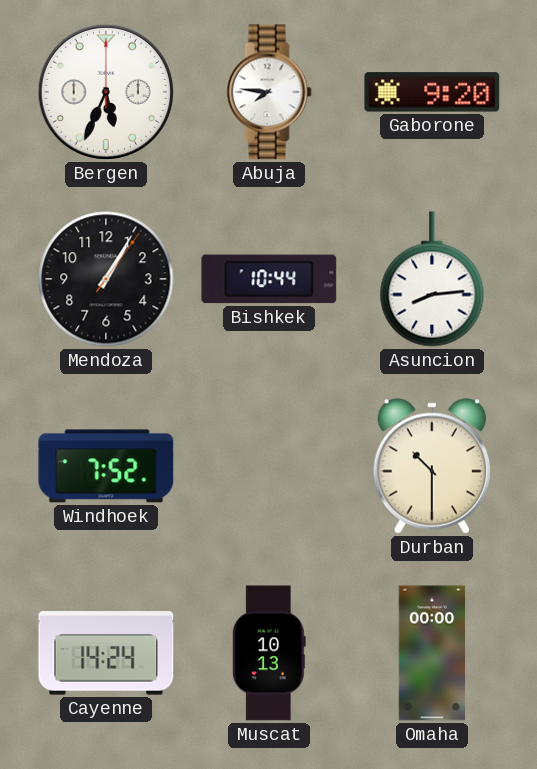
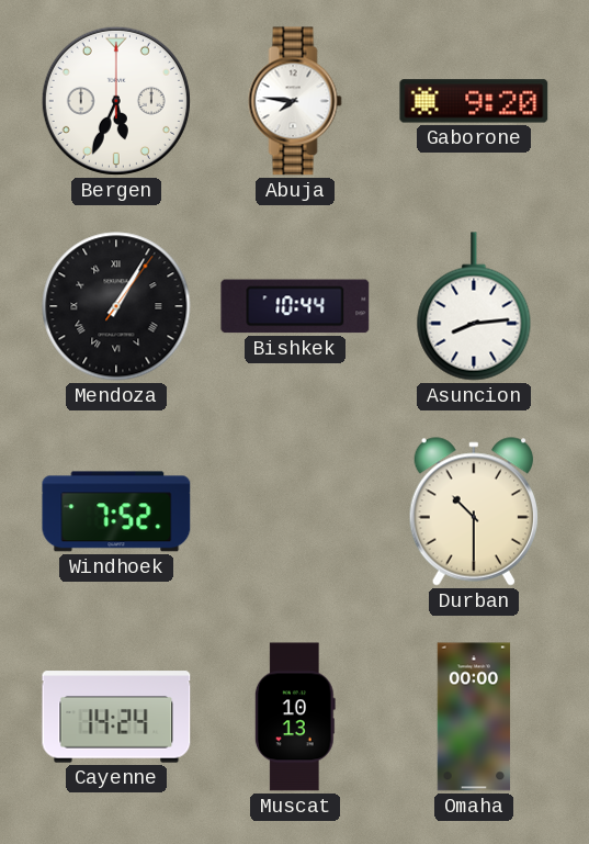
Mendoza numerals: Arabic -> Roman (116, 306)
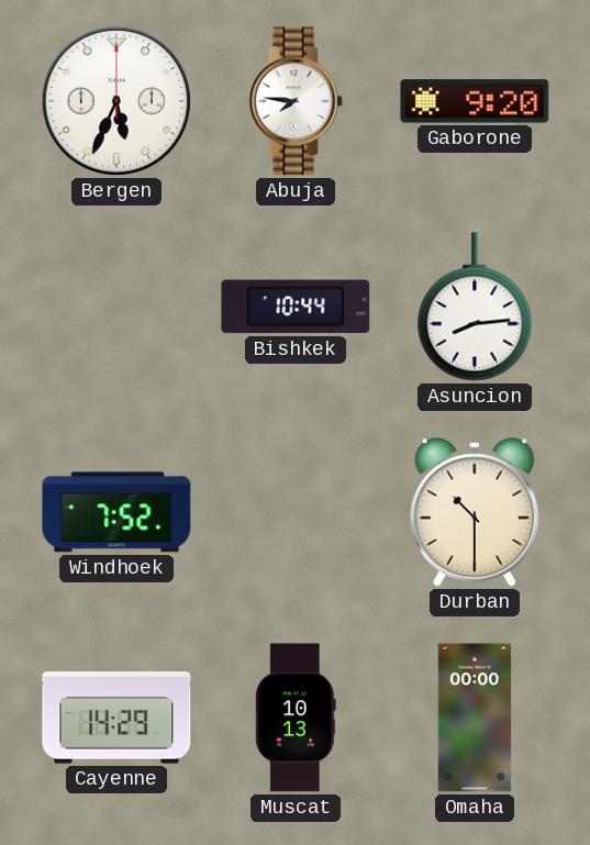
Mendoza: 1:05 -> none (116, 306)
Cayenne: 14:24 -> 14:29 (116, 718)
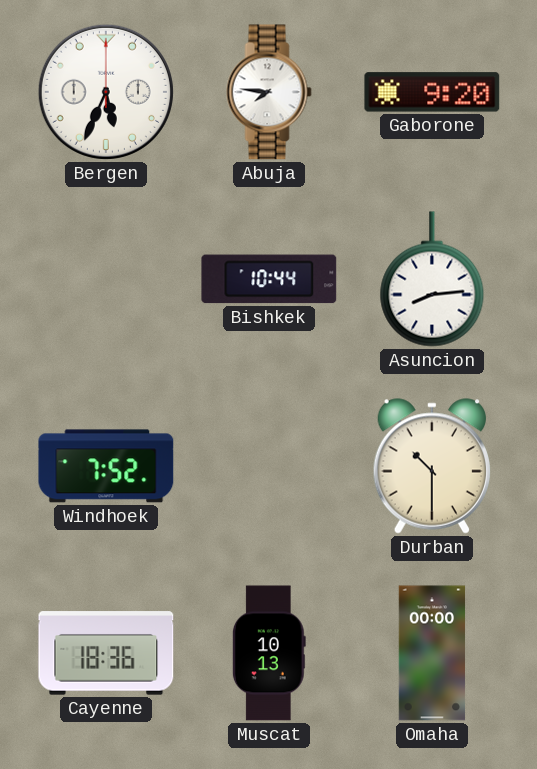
Cayenne: 14:29 -> 18:36 (106, 653)
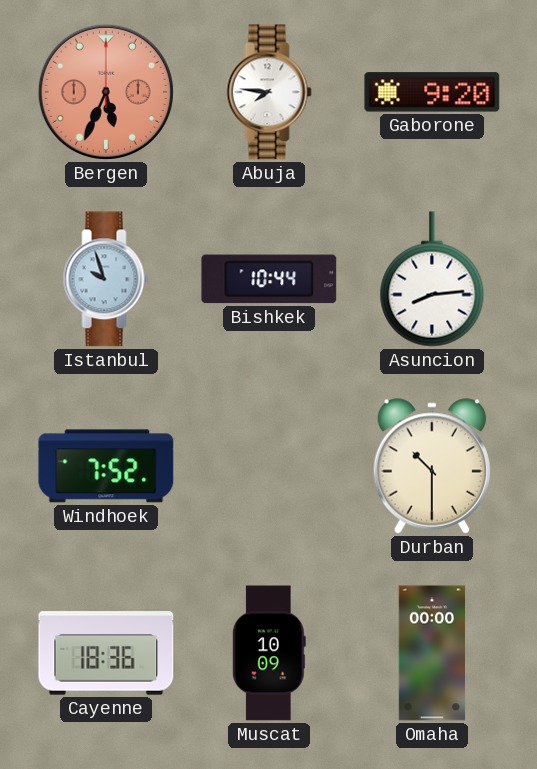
Bergen dial: white -> salmon (106, 92)
Istanbul: none -> 9:57 (106, 279)
Muscat: 10:13 -> 10:09 (269, 653)
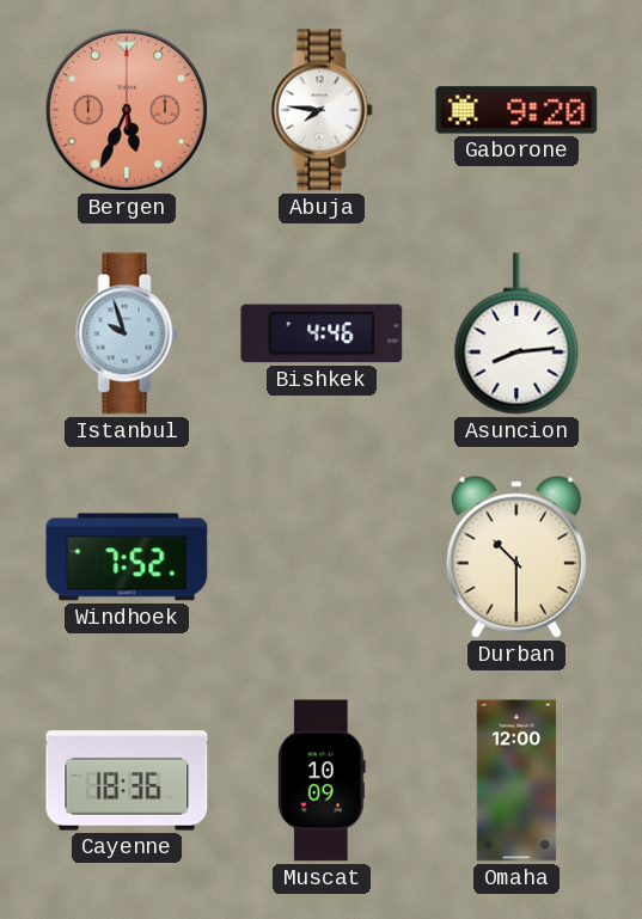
Bishkek: 10:44 -> 4:46 (322, 333)
Omaha: 00:00 -> 12:00 (516, 780)
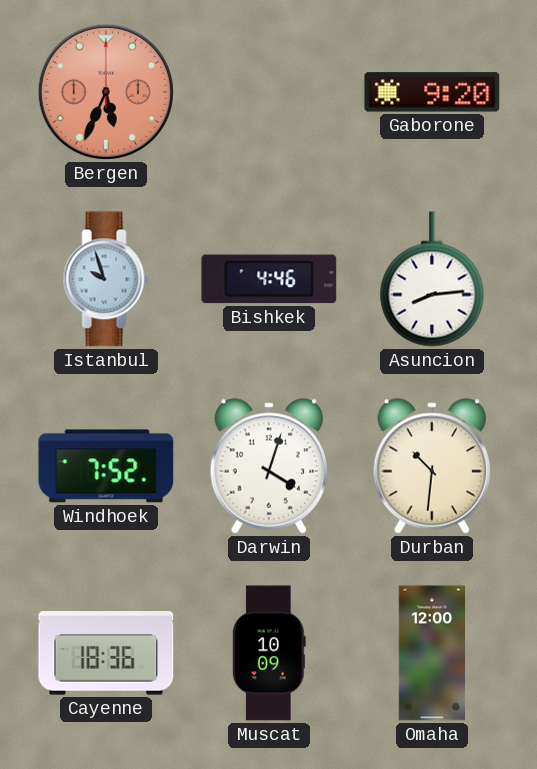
Abuja: 7:46 -> none (322, 110)
Darwin: none -> 4:03 (268, 466)
Durban: 10:30 -> 10:31 (431, 466)
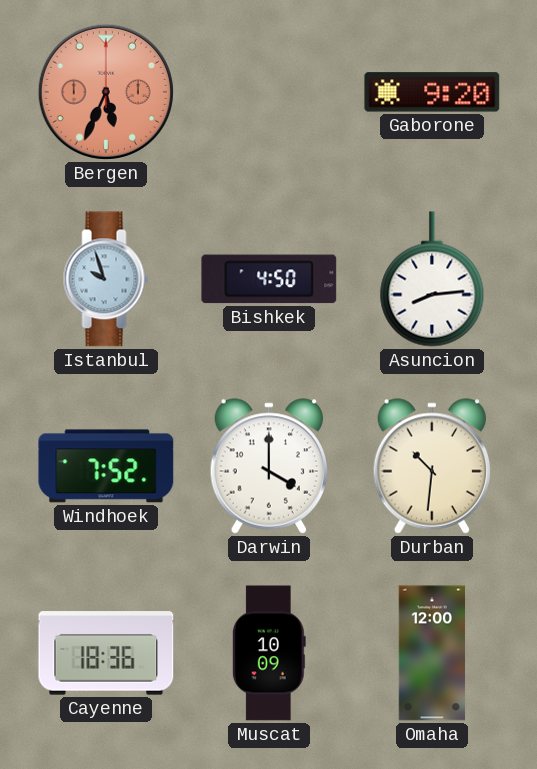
Bishkek: 4:46 -> 4:50 (269, 279)
Darwin: 4:03 -> 4:00 (268, 466)
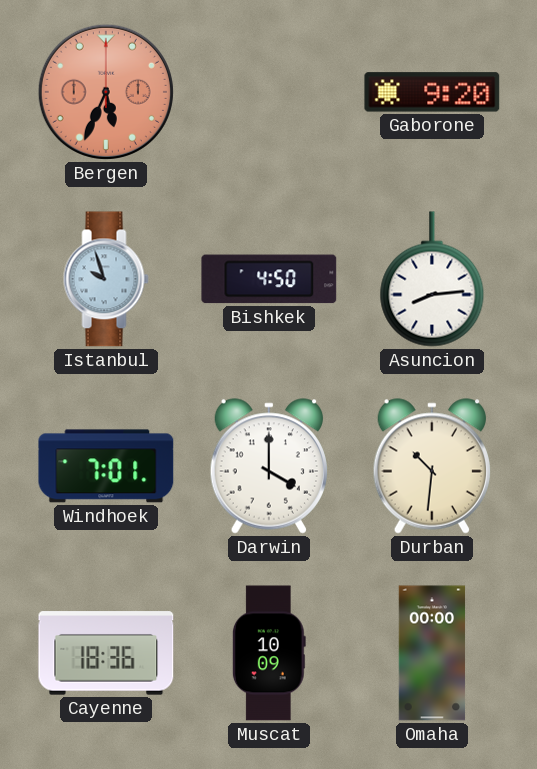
Windhoek: 7:52 -> 7:01 (106, 466)
Omaha: 12:00 -> 00:00 (432, 653)
